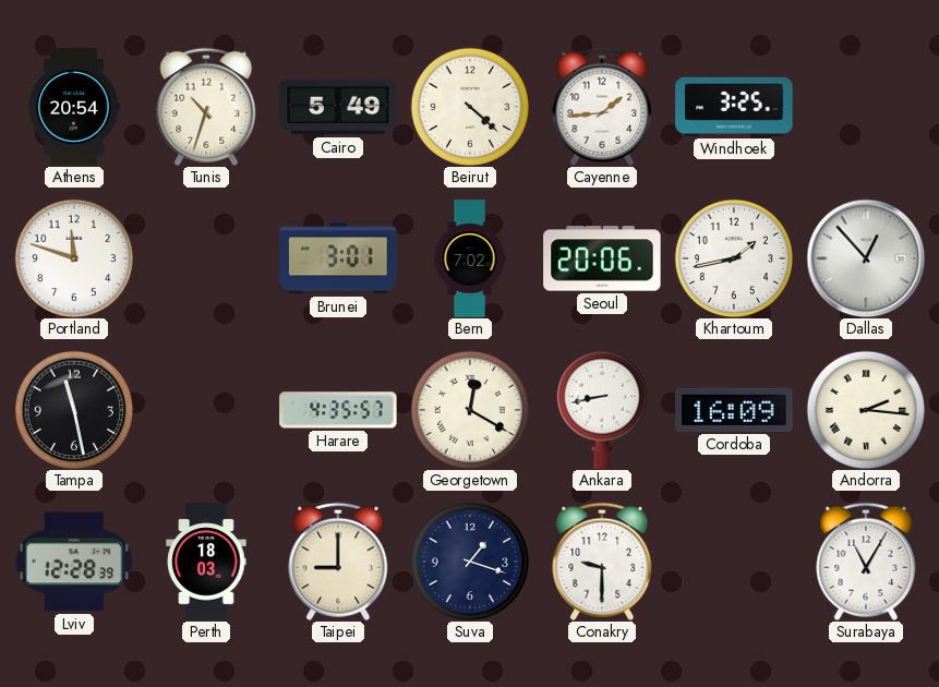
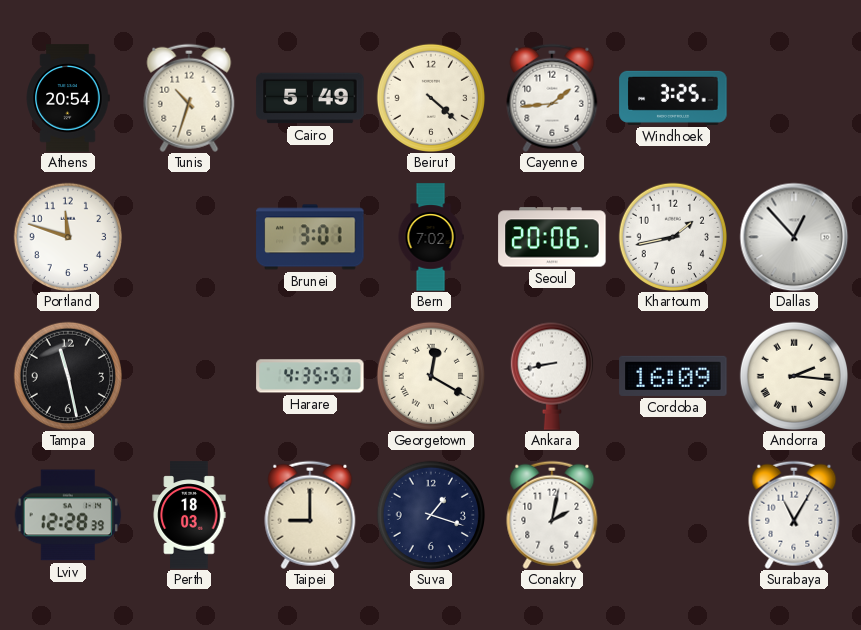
Conakry: 9:30 -> 2:02 (552, 515)
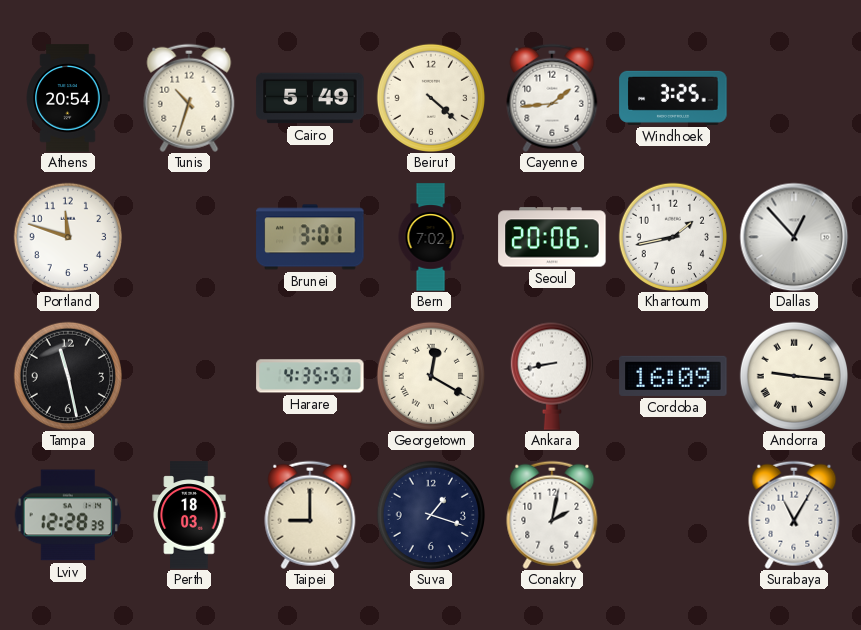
Andorra: 2:16 -> 9:16 (793, 375)
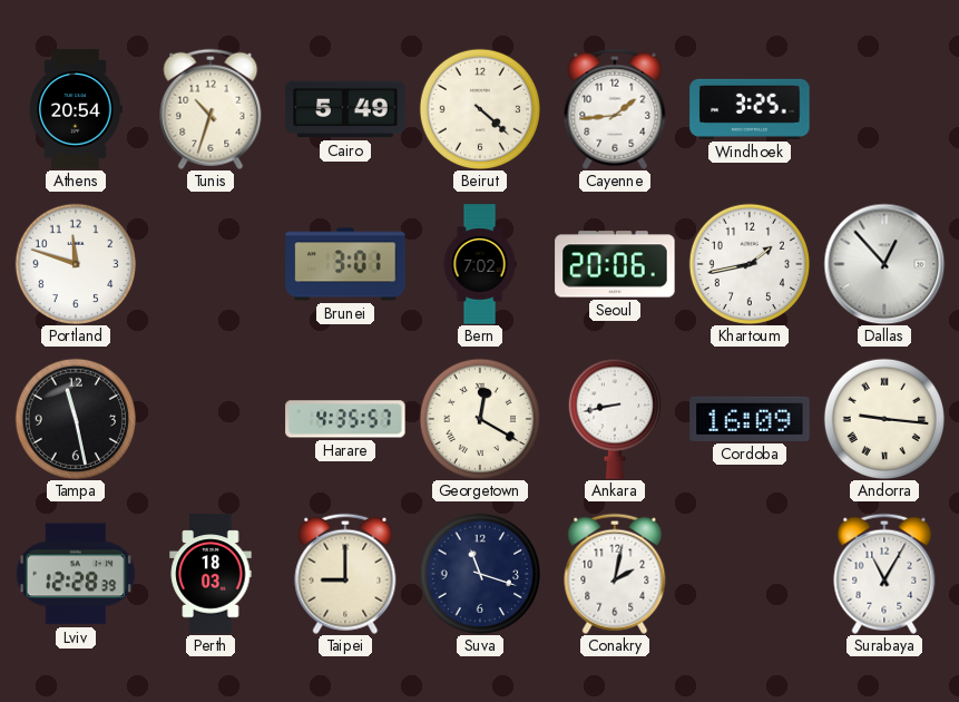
Suva: 1:18 -> 11:18 (479, 573)
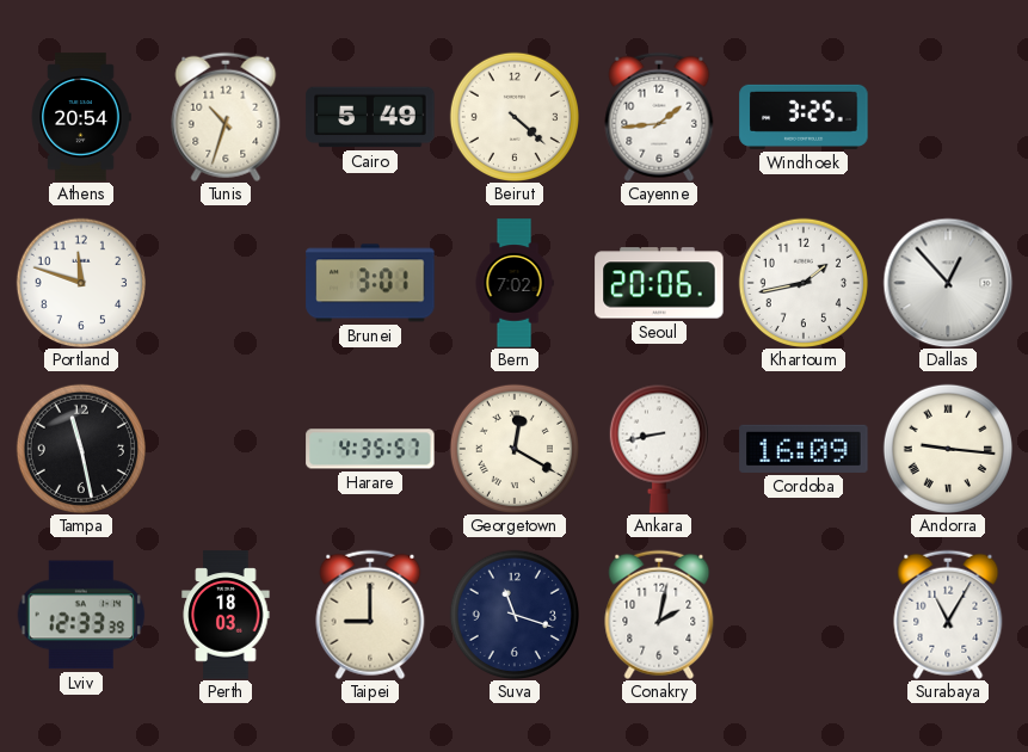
Lviv: 12:28 -> 12:33 (81, 615)
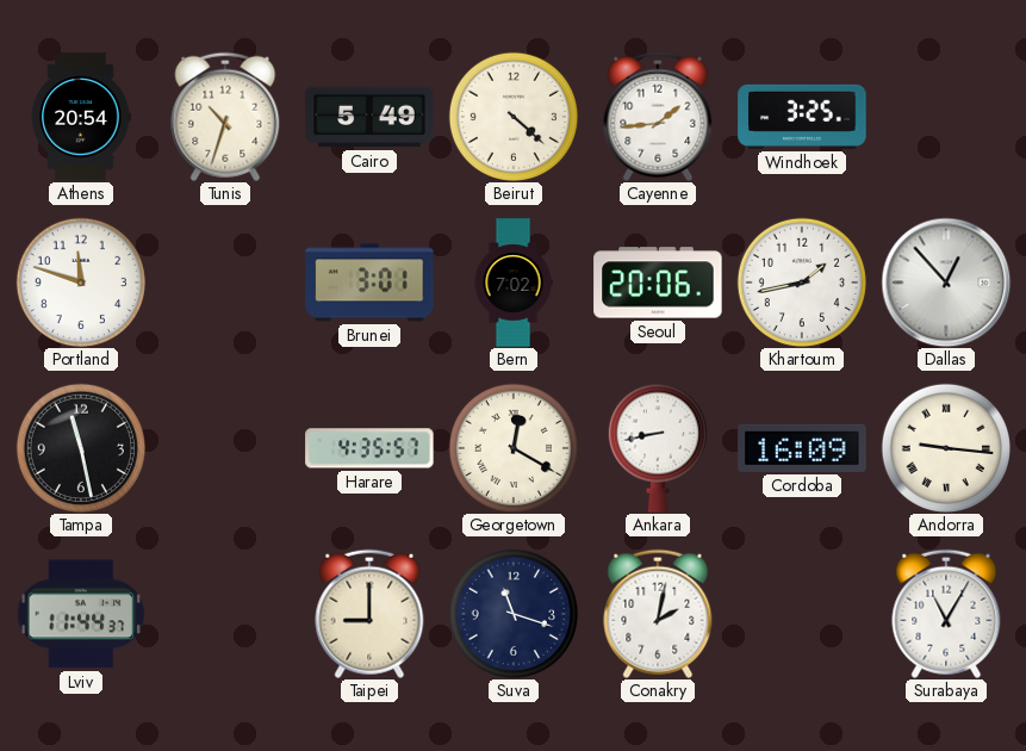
Lviv: 12:33 -> 11:44 (81, 614)
Perth: 18:03 -> none (226, 615)
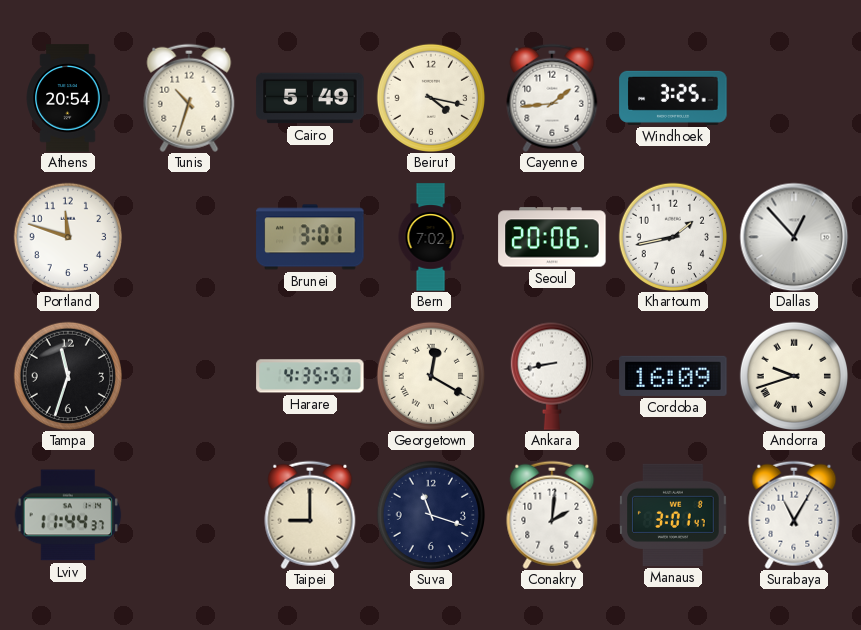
Beirut: 4:22 -> 4:17 (430, 97)
Tampa: 11:28 -> 11:33 (67, 375)
Andorra: 9:16 -> 9:42 (793, 375)
Conakry: 2:02 -> 2:01 (552, 515)
Manaus: none -> 3:01 (673, 515)
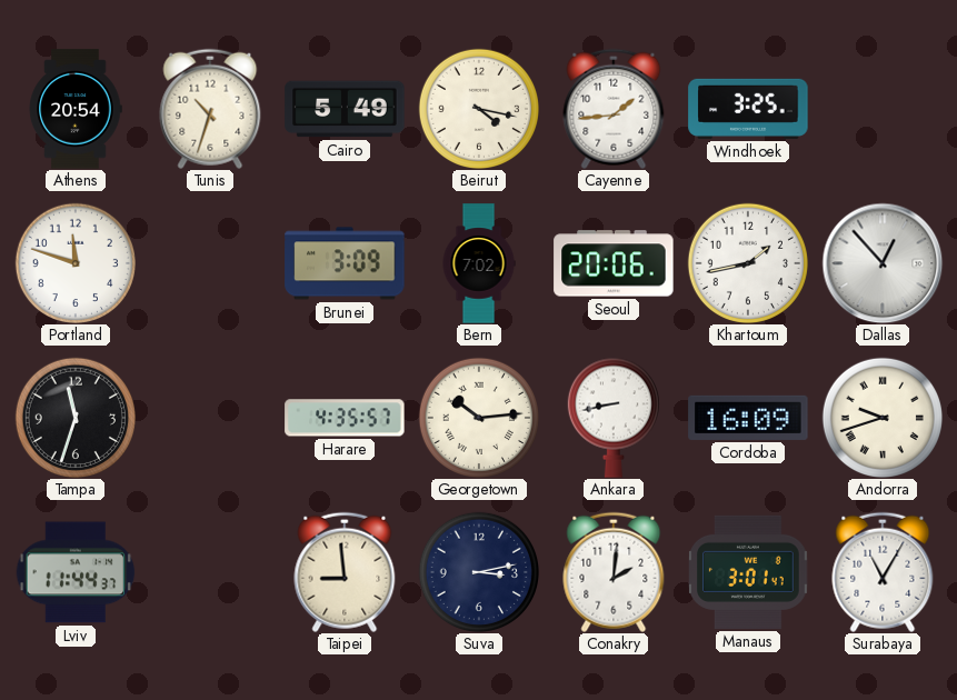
Brunei: 3:01 -> 3:09 (345, 263)
Georgetown: 12:20 -> 10:14 (478, 417)
Taipei: 9:00 -> 8:59 (345, 572)
Suva: 11:18 -> 3:13 (478, 571)
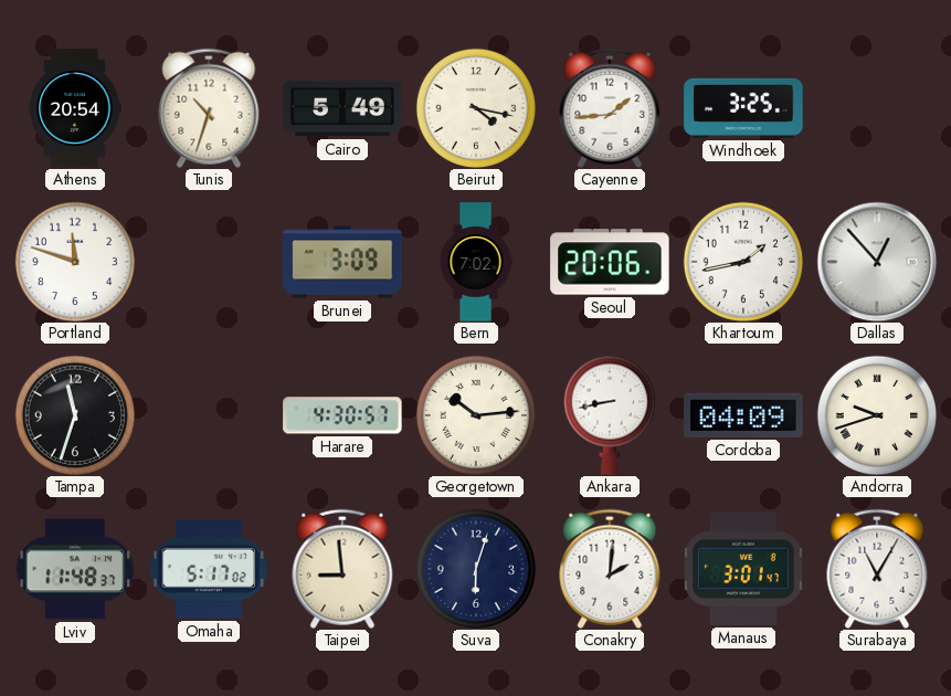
Harare: 4:35 -> 4:30 (342, 415)
Cordoba: 16:09 -> 04:09 (743, 415)
Lviv: 11:44 -> 11:48 (75, 569)
Omaha: none -> 5:17 (209, 569)
Suva: 3:13 -> 6:03 (475, 568)
